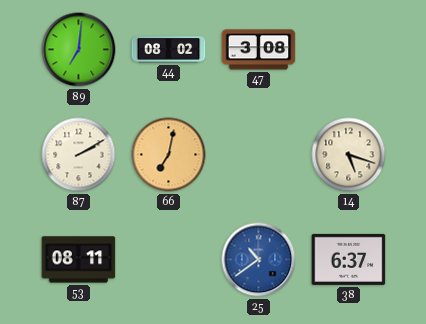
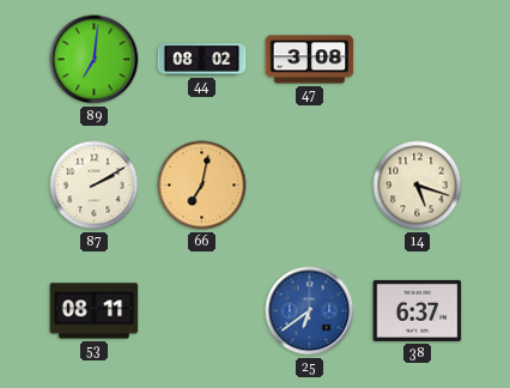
25: 10:39 -> 6:39 (310, 311)
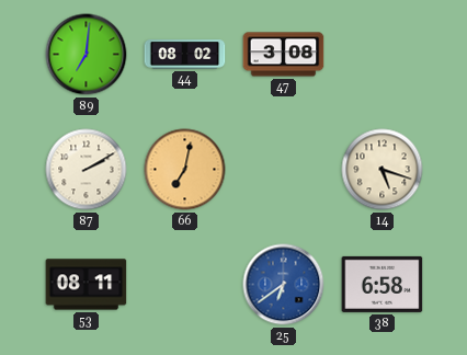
38: 6:37 -> 6:58 (383, 284)
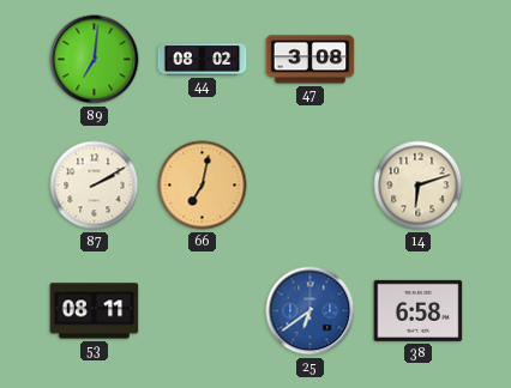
14: 5:18 -> 6:12 (419, 186)
